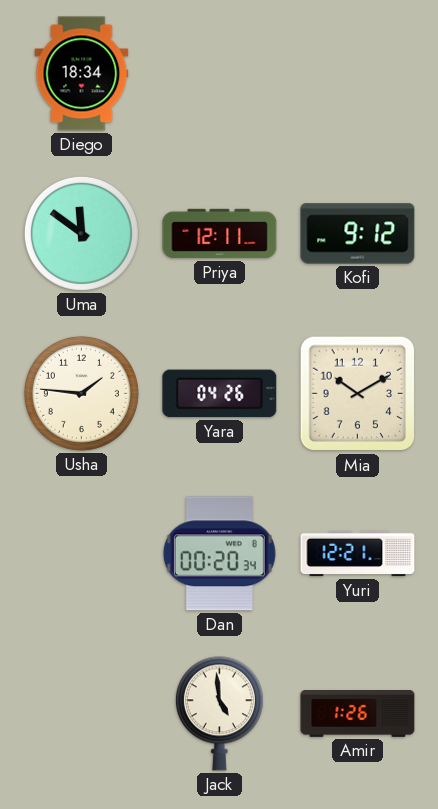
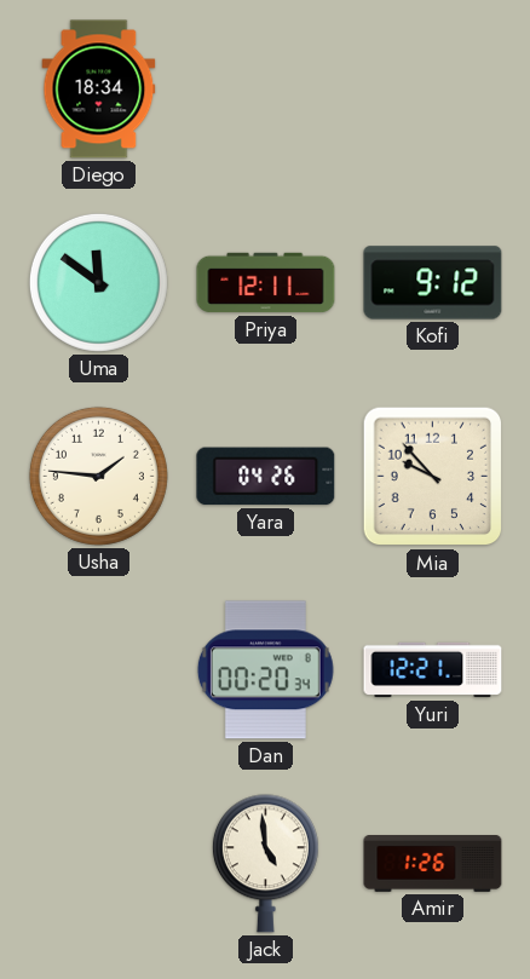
Mia: 10:10 -> 9:53 (433, 477)
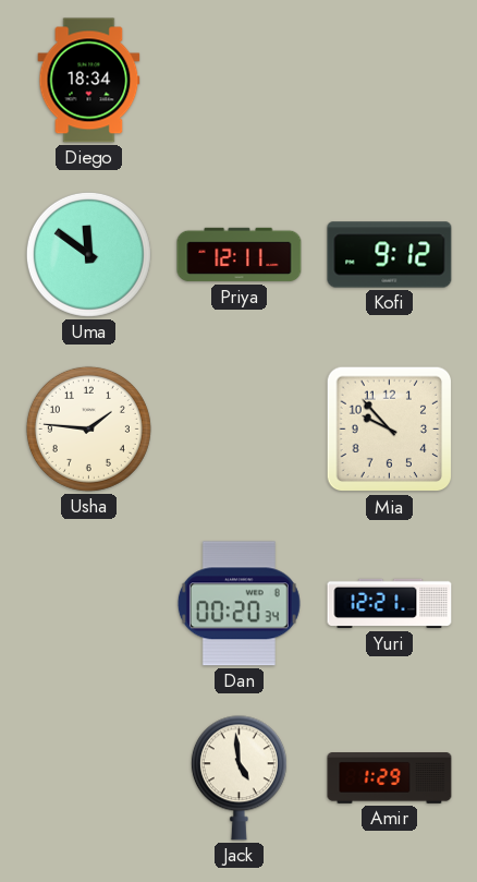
Yara: 04:26 -> none (266, 477)
Amir: 1:26 -> 1:29 (390, 778)
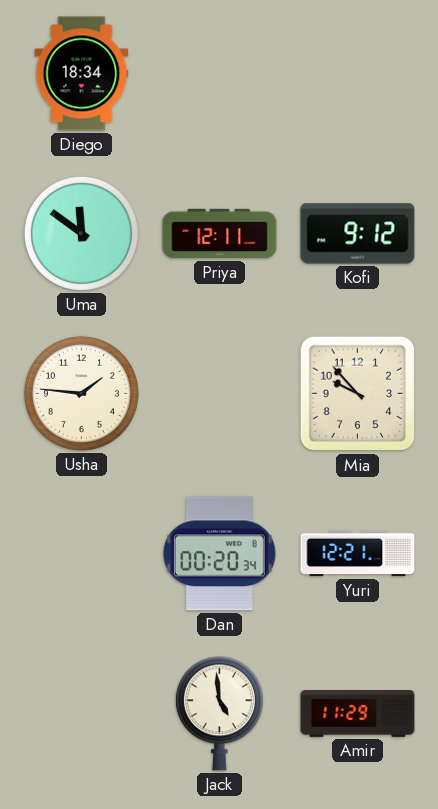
Amir: 1:29 -> 11:29 (358, 714)
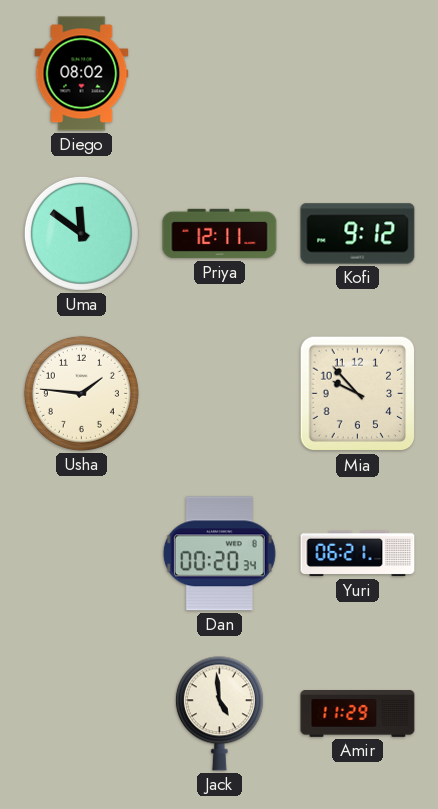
Diego: 18:34 -> 08:02 (82, 74)
Yuri: 12:21 -> 06:21 (358, 554)
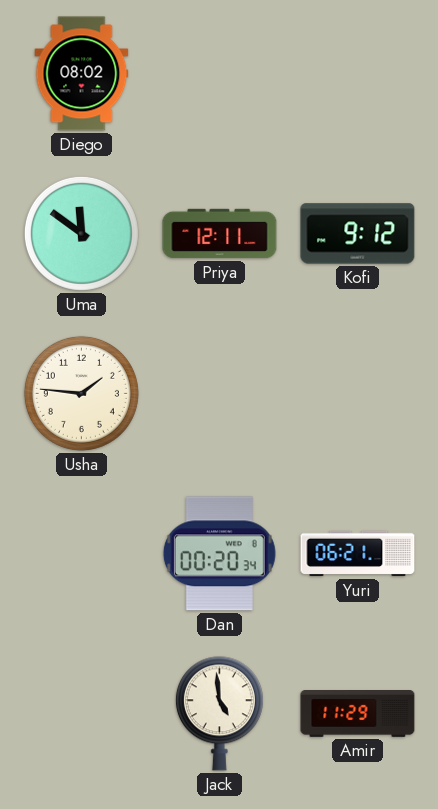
Mia: 9:53 -> none (358, 394)
